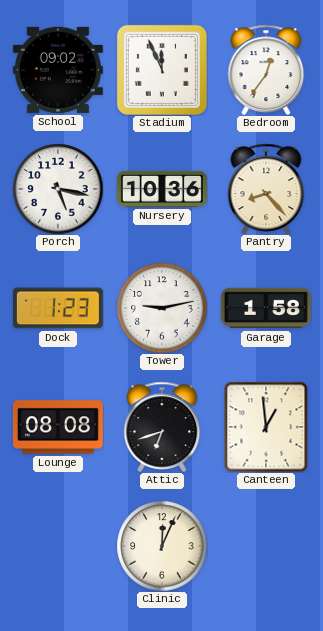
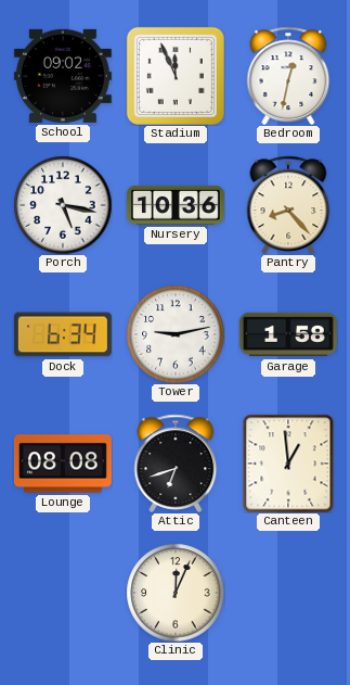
Bedroom: 12:36 -> 12:32 (288, 76)
Dock: 1:23 -> 6:34 (63, 334)
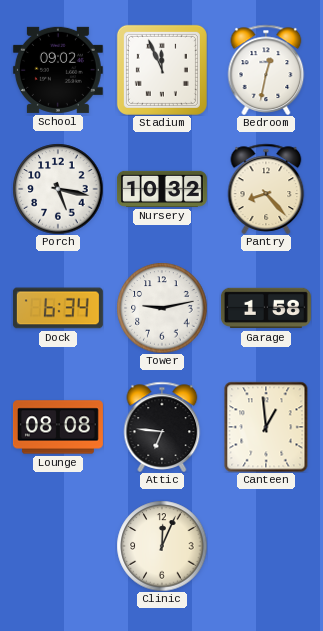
Nursery: 10:36 -> 10:32 (162, 189)
Attic: 6:42 -> 6:46 (162, 427)
